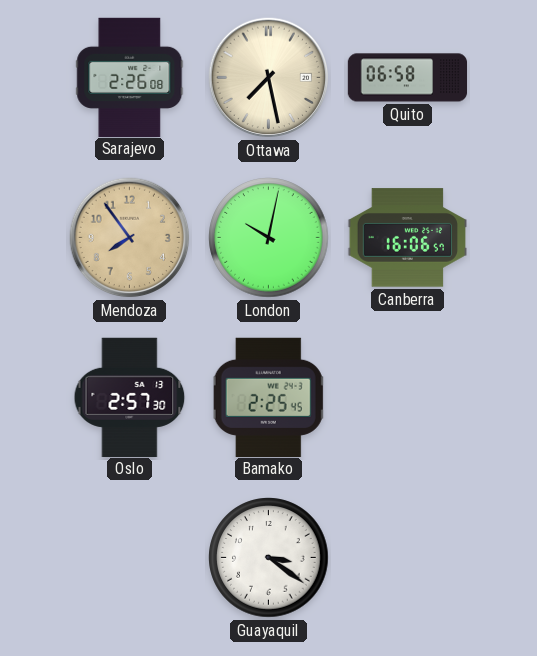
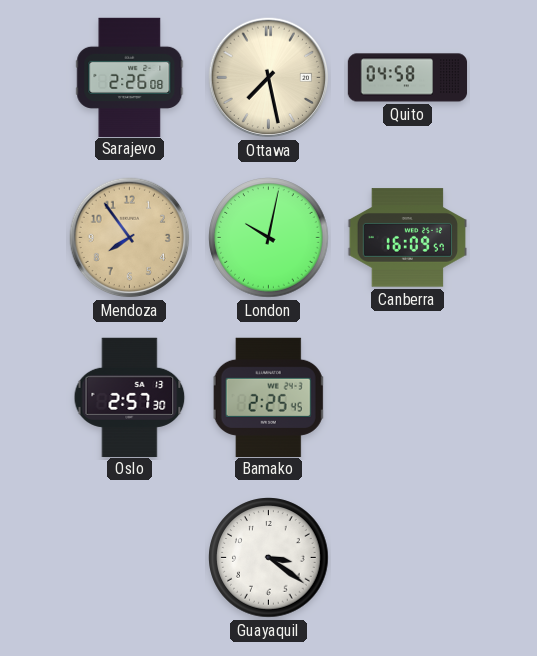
Quito: 06:58 -> 04:58 (408, 78)
Canberra: 16:06 -> 16:09 (407, 238)
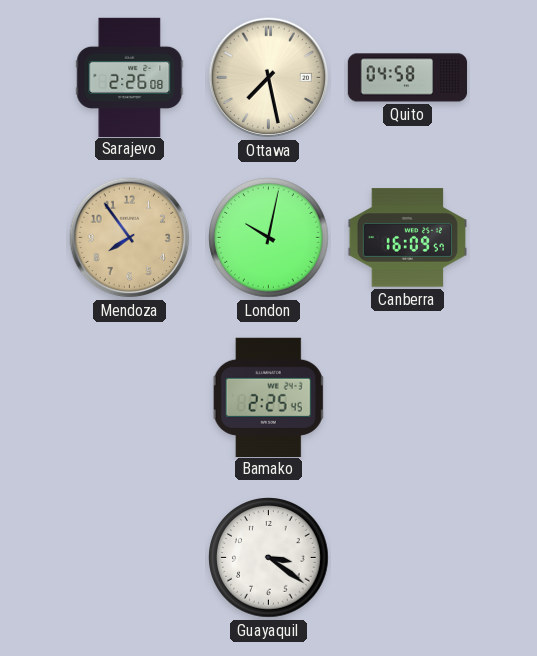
Oslo: 2:57 -> none (130, 397)
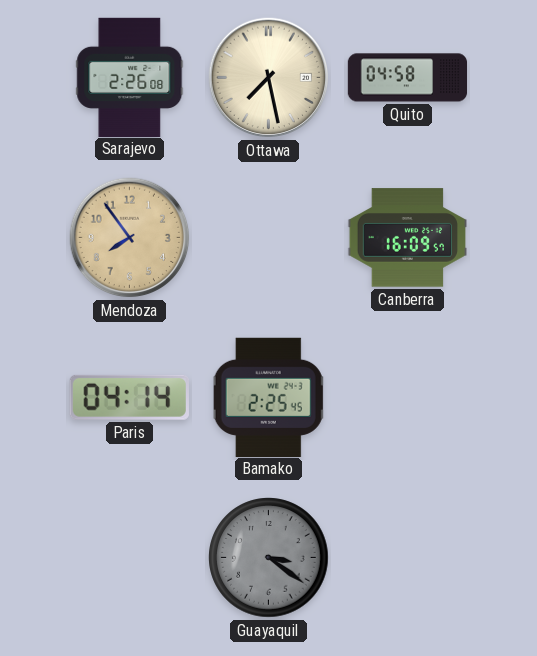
London: 10:02 -> none (269, 238)
Paris: none -> 04:14 (129, 397)
Guayaquil dial: white -> grey (269, 558)
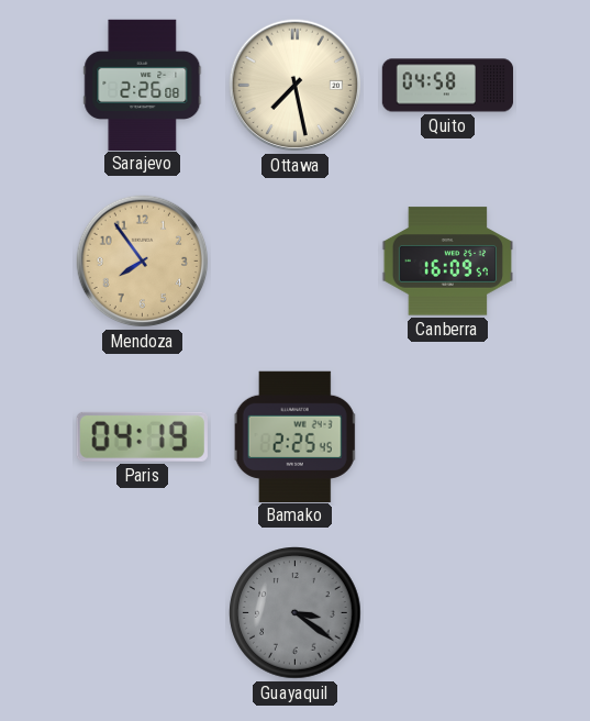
Paris: 04:14 -> 04:19 (142, 436)
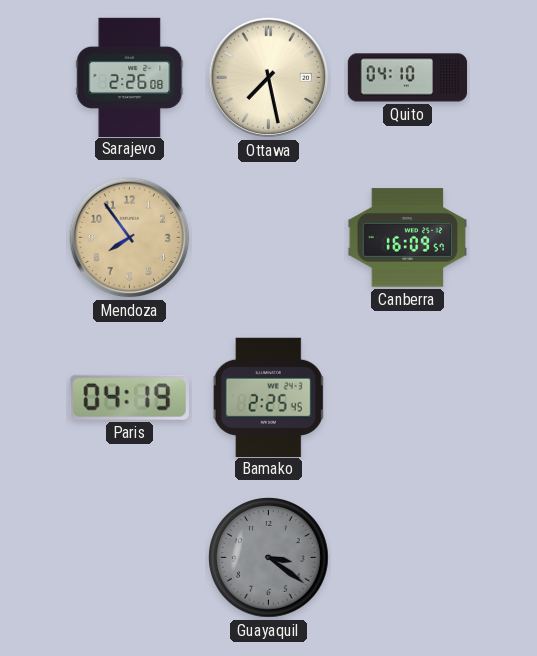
Quito: 04:58 -> 04:10 (408, 78)
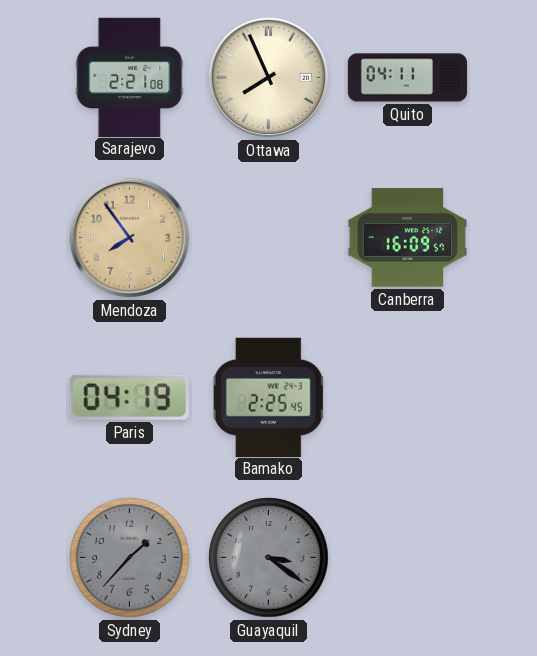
Sarajevo: 2:26 -> 2:21 (130, 77)
Ottawa: 7:28 -> 7:56 (269, 78)
Quito: 04:10 -> 04:11 (408, 78)
Sydney: none -> 1:37 (130, 558)
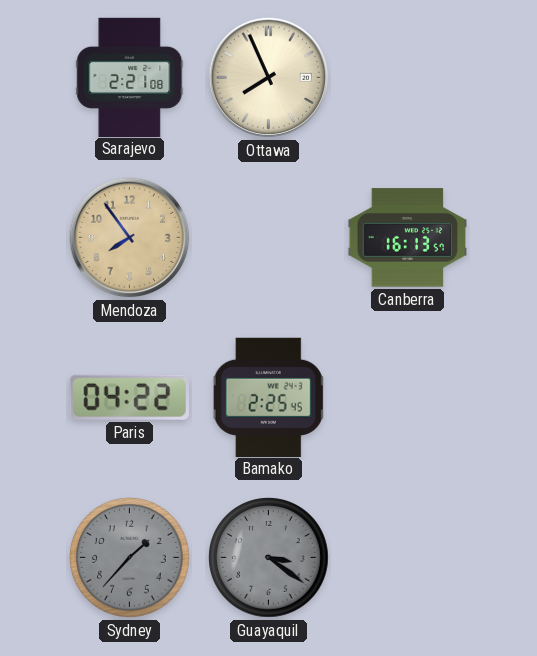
Quito: 04:11 -> none (408, 78)
Canberra: 16:09 -> 16:13 (407, 238)
Paris: 04:19 -> 04:22 (129, 397)
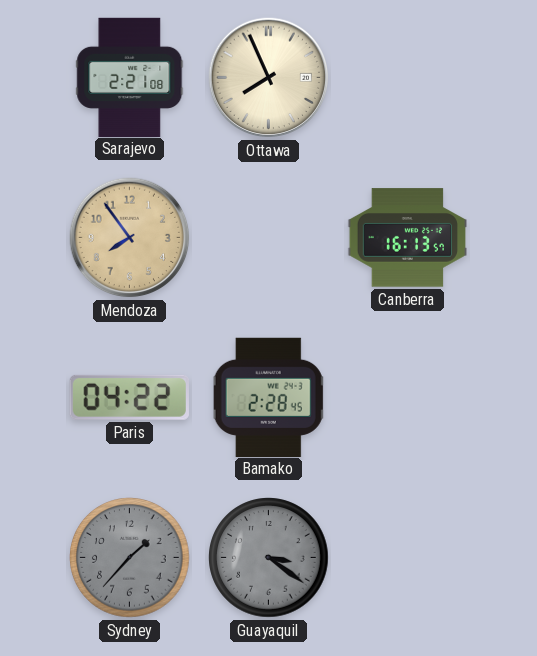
Bamako: 2:25 -> 2:28 (269, 397)
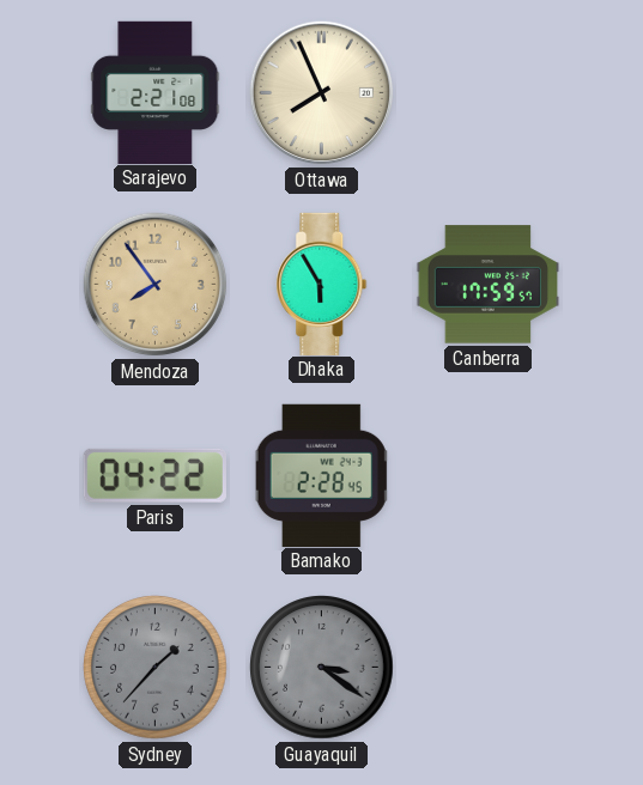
Dhaka: none -> 5:55 (322, 284)
Canberra: 16:13 -> 17:59 (487, 285)
